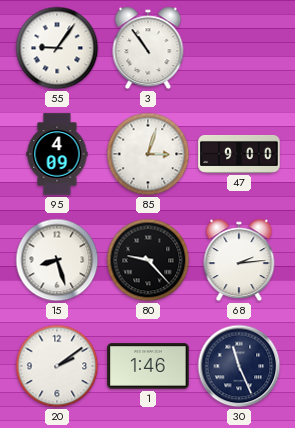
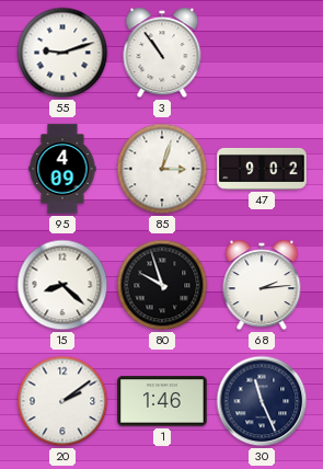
55: 9:06 -> 9:12 (62, 53)
47: 9:00 -> 9:02 (262, 170)
15: 8:27 -> 8:22 (62, 285)
80: 9:23 -> 9:57 (162, 285)
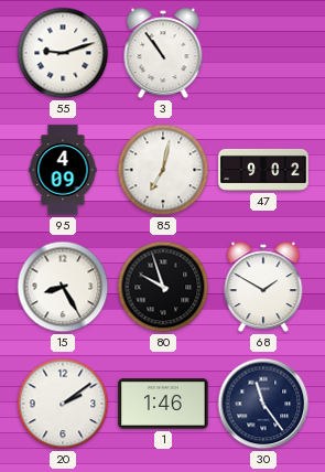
85: 3:03 -> 7:02 (163, 170)
15: 8:22 -> 8:25 (63, 287)
68: 2:14 -> 1:50 (263, 287)
30: 11:26 -> 11:24 (263, 404)
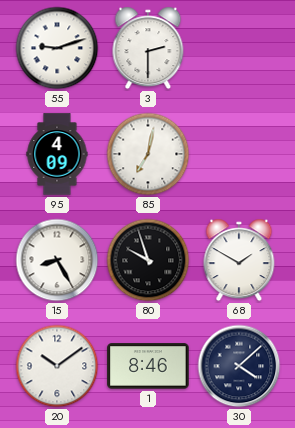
3: 10:54 -> 2:30 (148, 48)
47: 9:02 -> none (263, 171)
20: 2:09 -> 10:09 (57, 366)
1: 1:46 -> 8:46 (148, 366)
30: 11:24 -> 4:08 (239, 366)
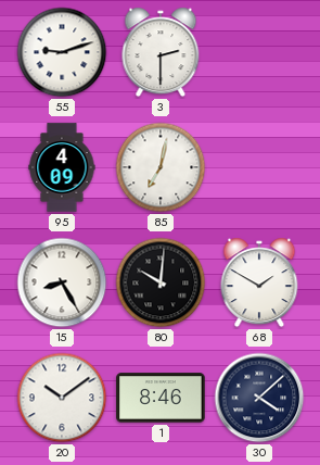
80: 9:57 -> 10:01 (161, 282)
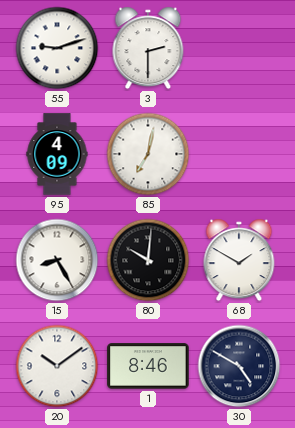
30: 4:08 -> 4:50 (239, 366)
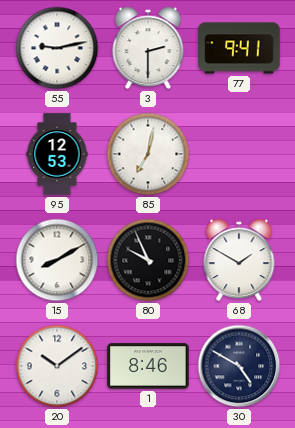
55: 9:12 -> 9:13 (57, 48)
77: none -> 9:41 (239, 48)
95: 4:09 -> 12:53 (57, 154)
15: 8:25 -> 8:10 (57, 260)
80: 10:01 -> 9:56 (148, 260)
